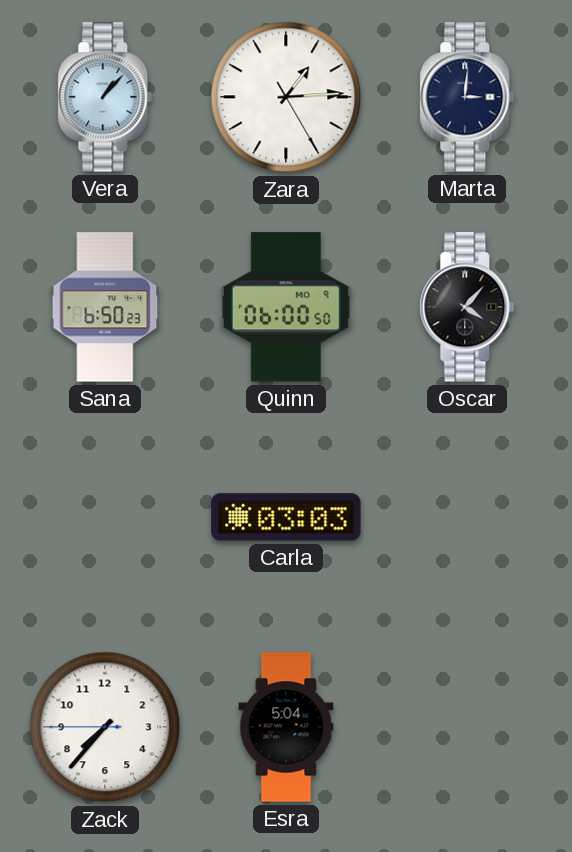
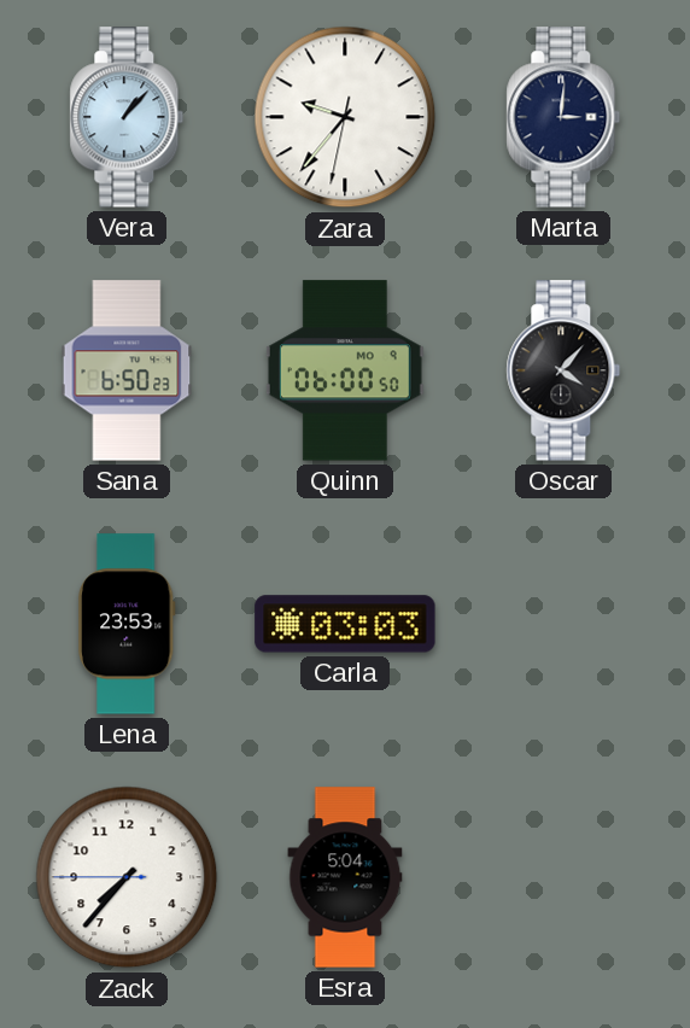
Zara: 1:14 -> 9:36 (345, 117)
Lena: none -> 23:53 (127, 624)
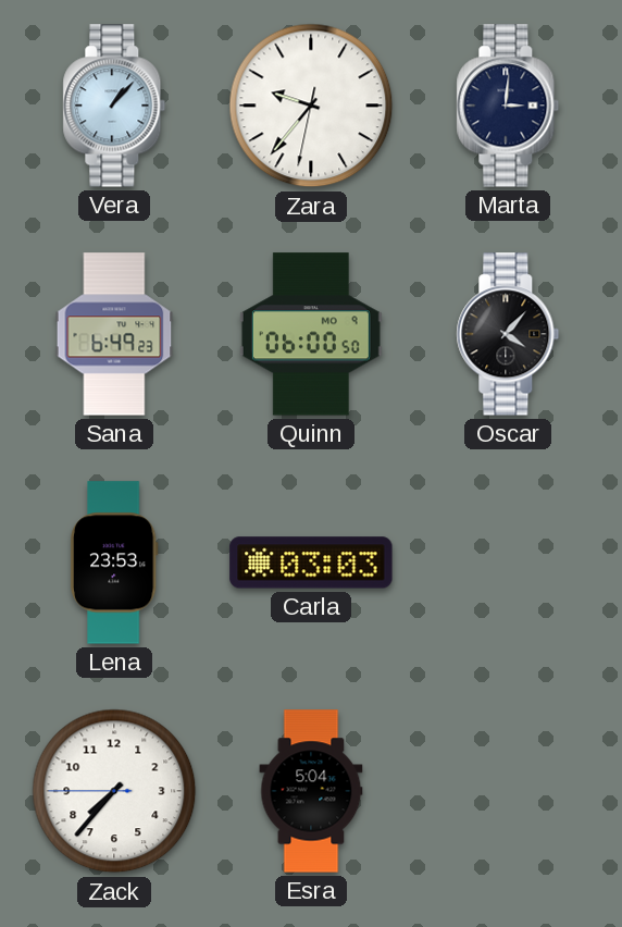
Sana: 6:50 -> 6:49 (114, 334)
